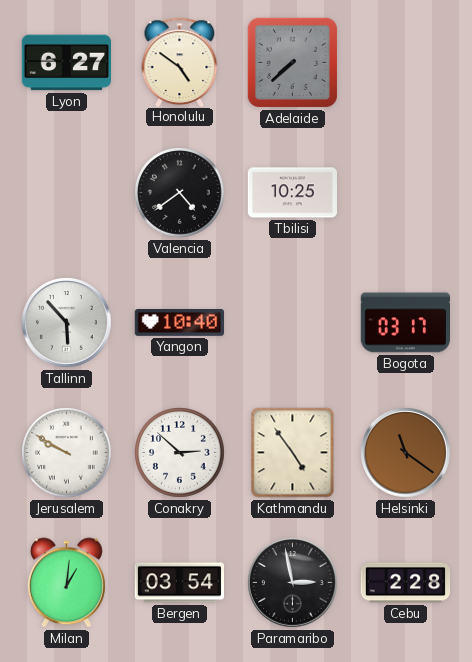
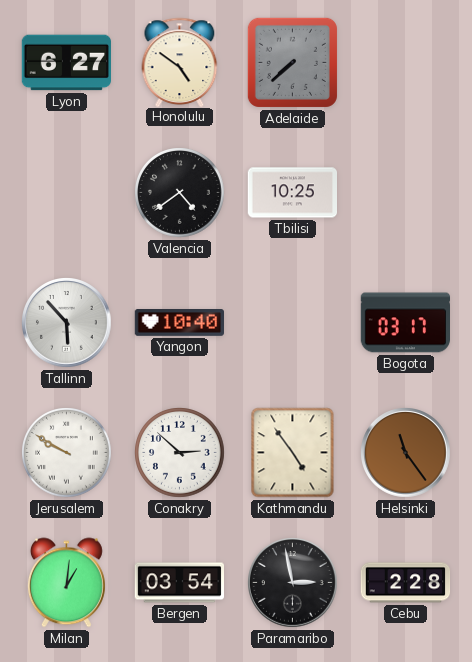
Helsinki: 11:21 -> 11:24 (406, 453)
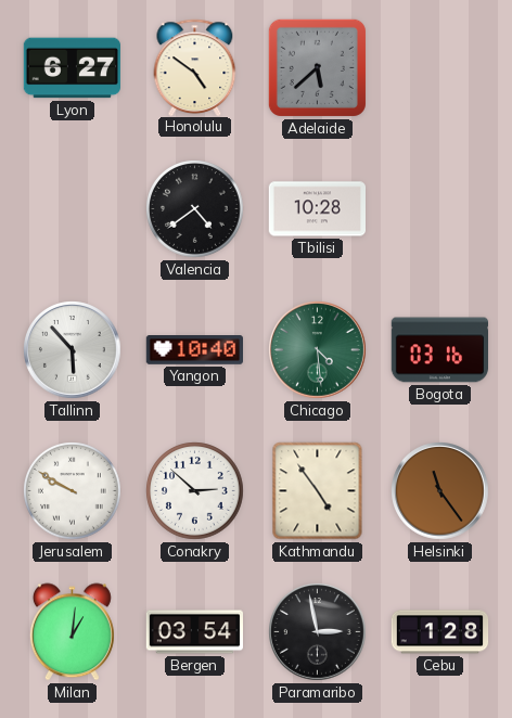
Adelaide: 7:38 -> 5:38 (317, 67)
Tbilisi: 10:25 -> 10:28 (317, 209)
Chicago: none -> 4:29 (318, 350)
Bogota: 03:17 -> 03:16 (440, 350)
Cebu: 2:28 -> 1:28 (440, 632)
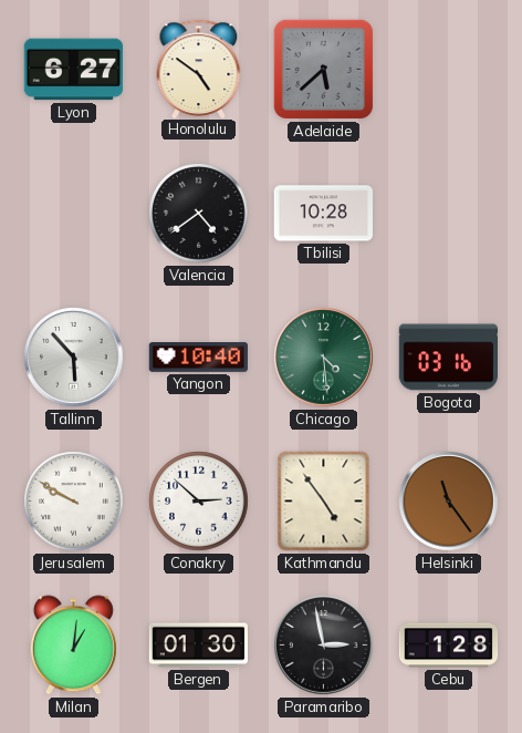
Bergen: 03:54 -> 01:30 (198, 646)
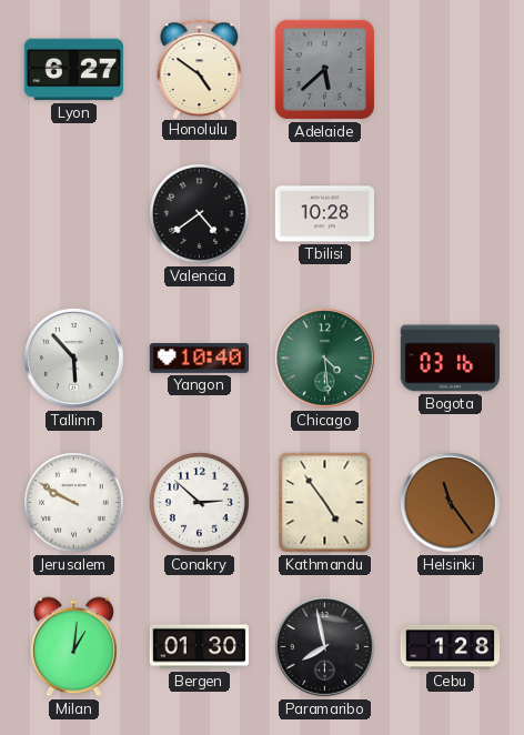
Paramaribo: 2:58 -> 7:58 (325, 647)
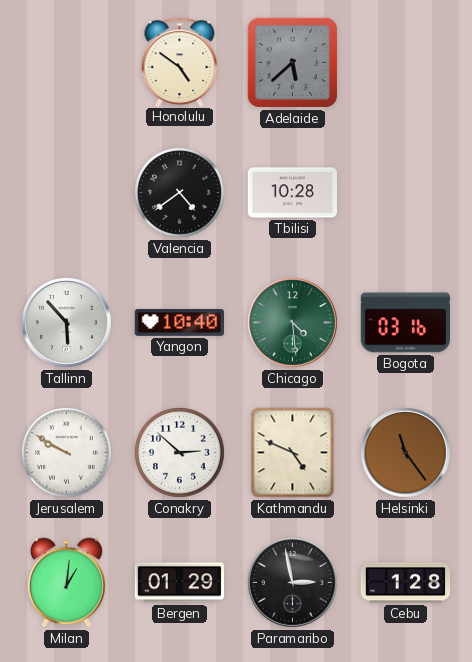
Lyon: 6:27 -> none (74, 70)
Kathmandu: 4:54 -> 4:49 (293, 453)
Bergen: 01:30 -> 01:29 (179, 583)
Paramaribo: 7:58 -> 2:58 (293, 583)
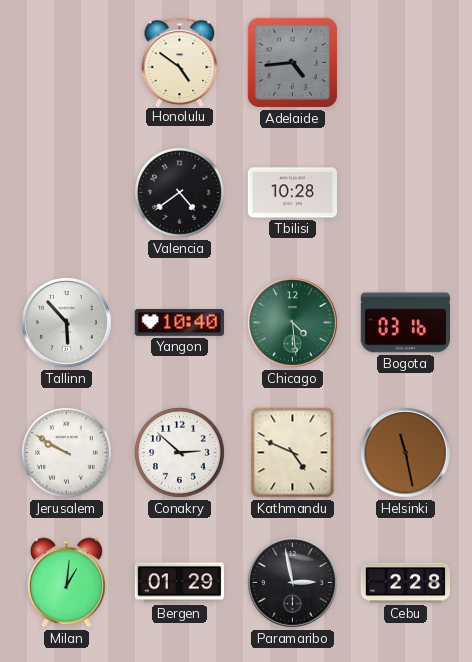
Adelaide: 5:38 -> 4:44 (292, 62)
Helsinki: 11:24 -> 11:28 (406, 453)
Cebu: 1:28 -> 2:28 (406, 583)
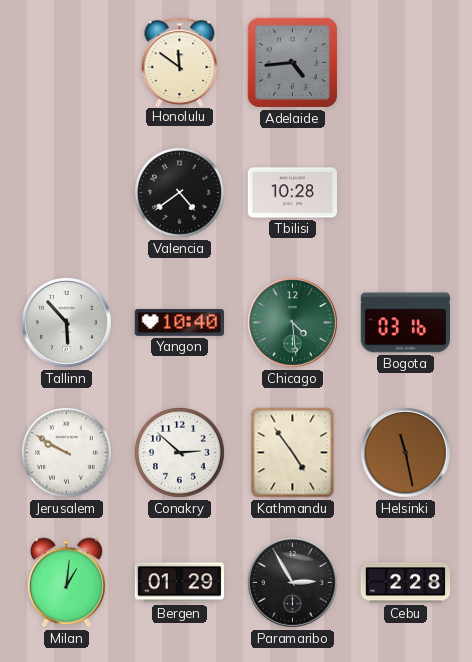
Honolulu: 4:51 -> 11:51 (180, 62)
Kathmandu: 4:49 -> 4:54 (293, 453)
Paramaribo: 2:58 -> 2:55 (293, 583)
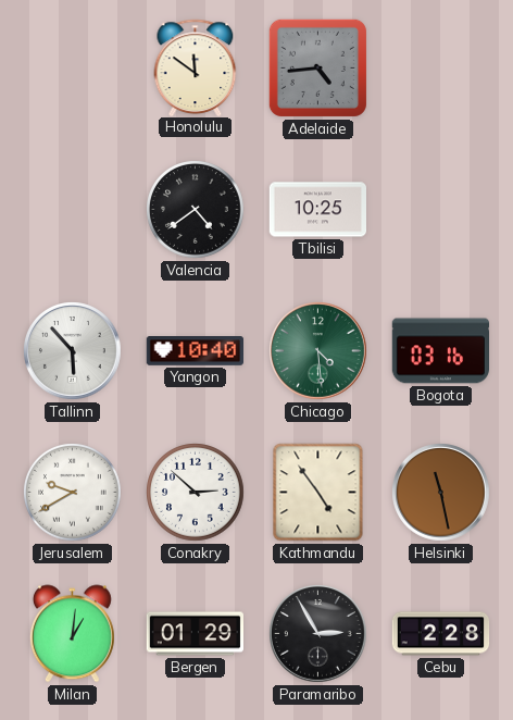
Tbilisi: 10:28 -> 10:25 (317, 210)
Jerusalem: 9:50 -> 9:40 (73, 493)
